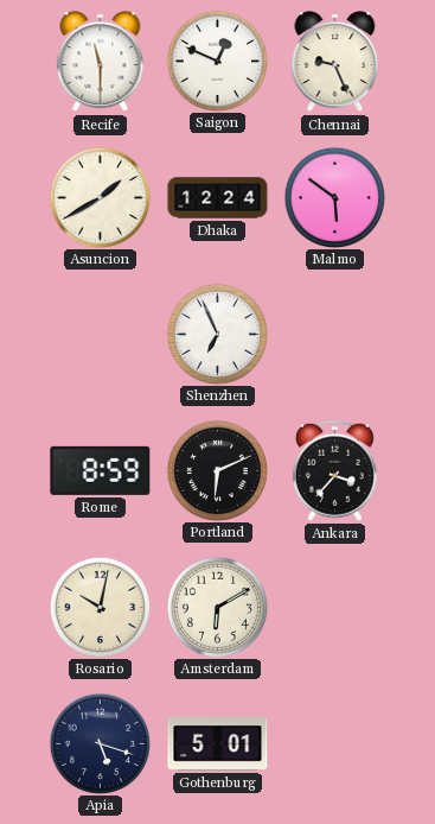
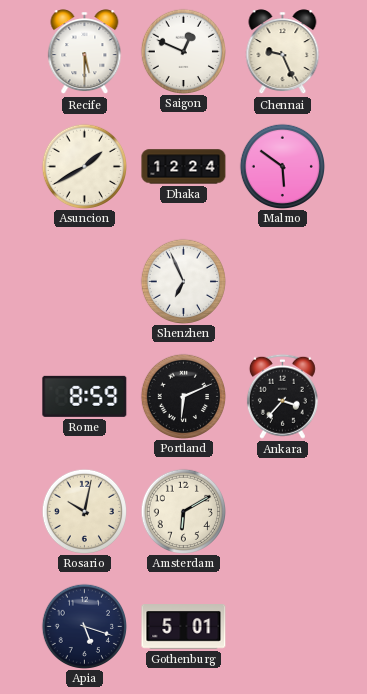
Recife: 11:30 -> 5:30 (85, 52)
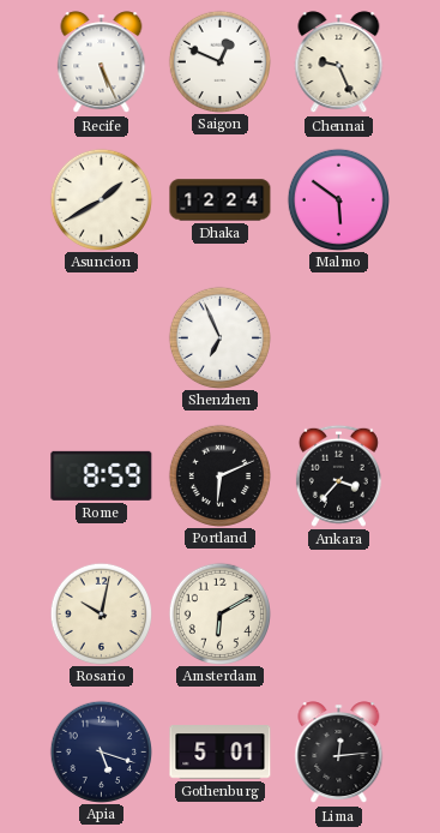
Recife: 5:30 -> 5:26 (102, 62)
Lima: none -> 12:14 (339, 753)
